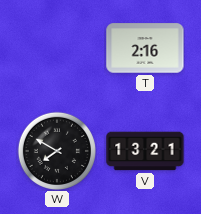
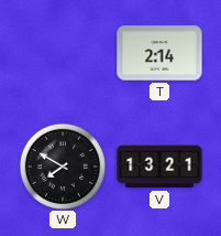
T: 2:16 -> 2:14 (159, 53)
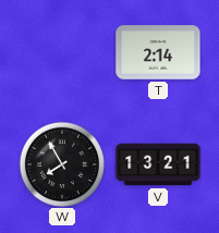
W: 7:50 -> 7:55 (61, 163)
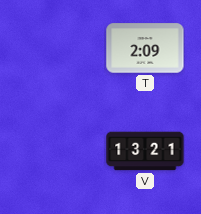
T: 2:14 -> 2:09 (145, 48)
W: 7:55 -> none (61, 163)
